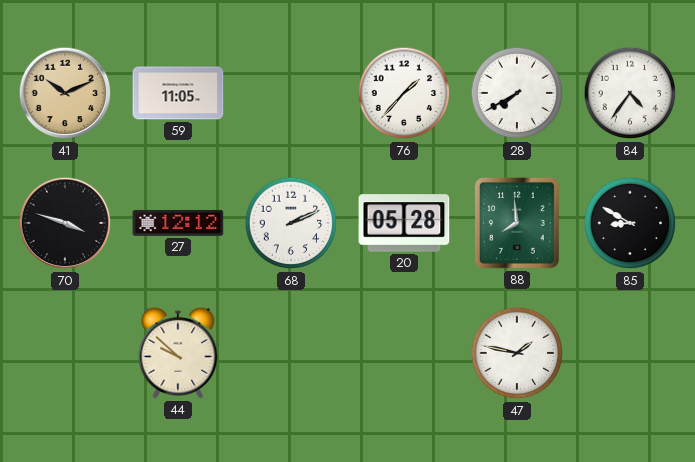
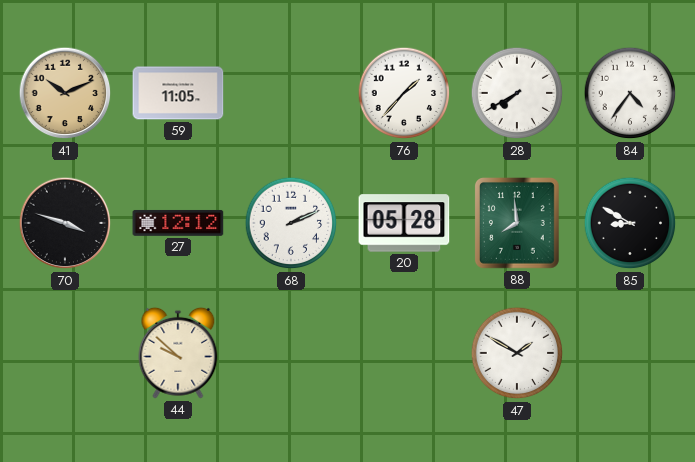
47: 1:47 -> 1:50 (517, 353)
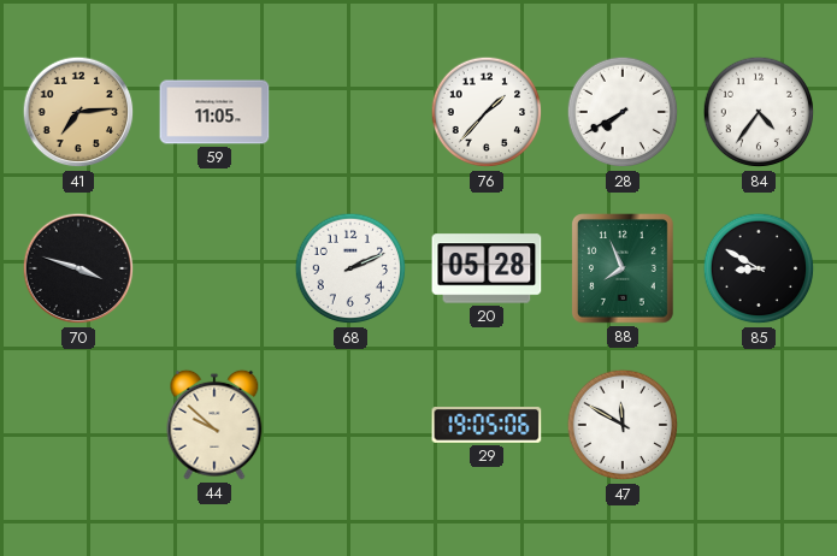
41: 10:11 -> 7:14 (78, 112)
27: 12:12 -> none (178, 223)
88: 7:59 -> 7:56 (624, 270)
29: none -> 19:05 (487, 426)
47: 1:50 -> 11:50 (623, 425)
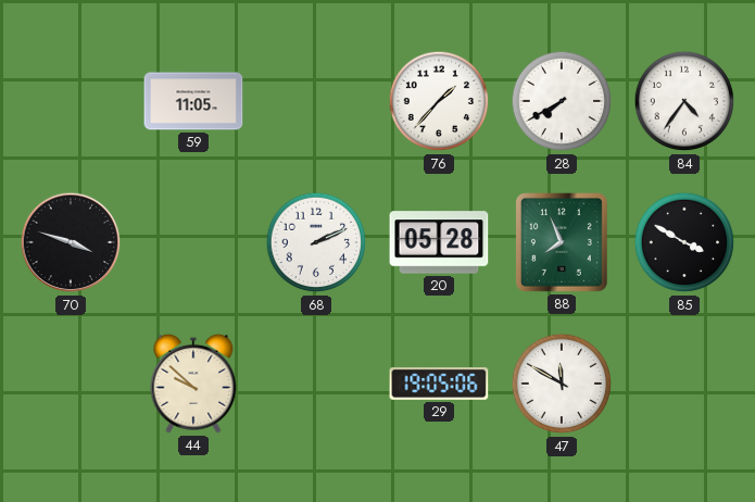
41: 7:14 -> none (78, 112)
85: 8:50 -> 3:50 (684, 242)
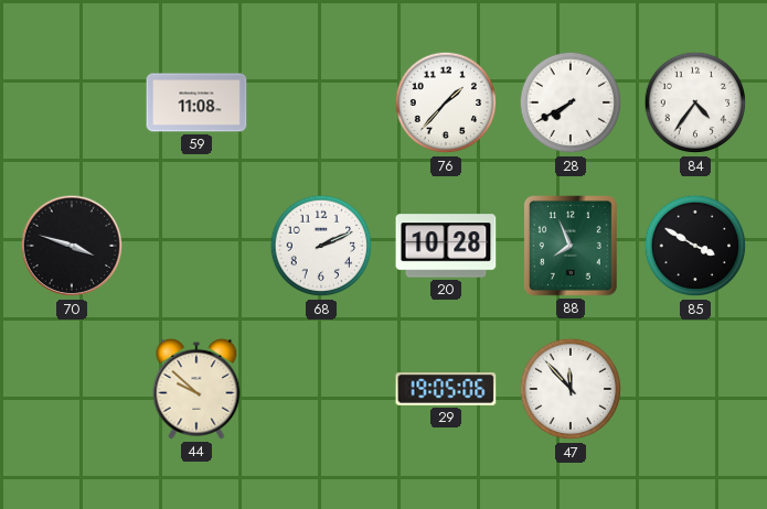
59: 11:05 -> 11:08 (196, 102)
20: 05:28 -> 10:28 (446, 246)
47: 11:50 -> 11:53 (571, 389)
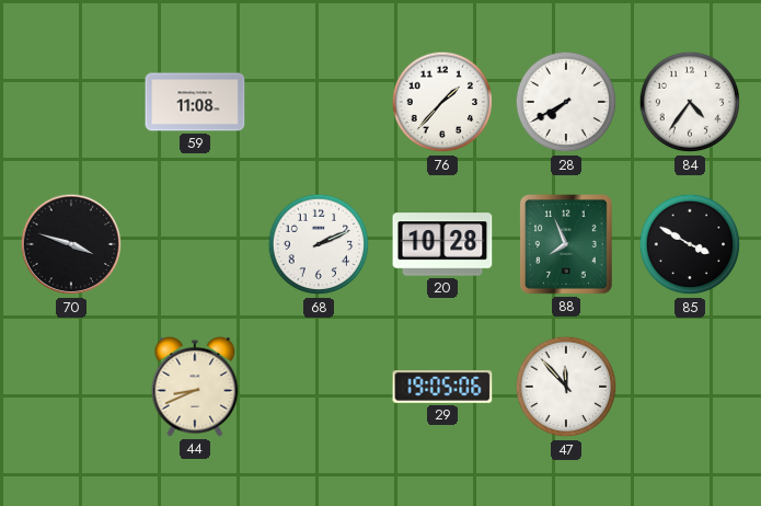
44: 9:52 -> 8:41 (195, 387)
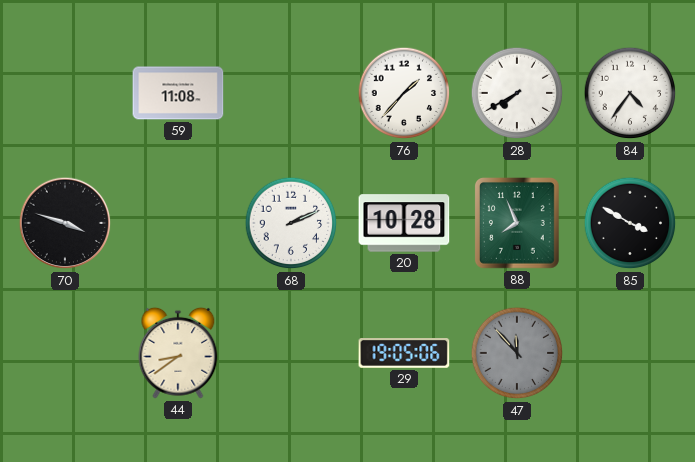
44: 8:41 -> 8:39 (178, 353)
47 dial: white -> grey (517, 353)
